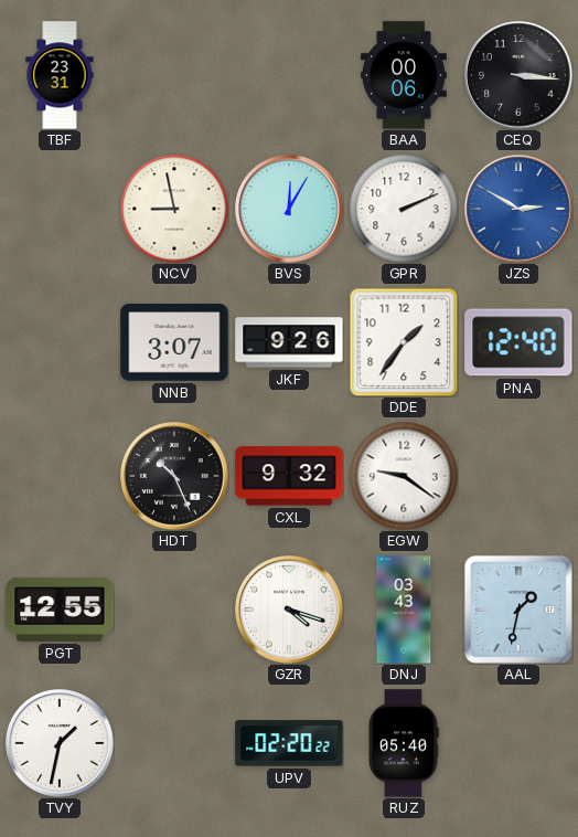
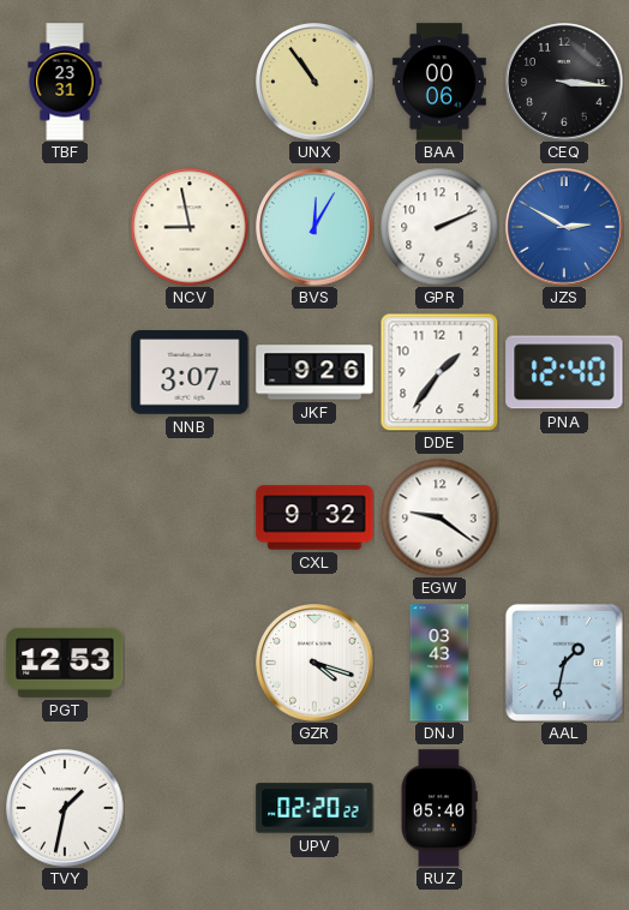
UNX: none -> 10:54 (314, 82)
HDT: 10:26 -> none (174, 476)
PGT: 12:55 -> 12:53 (65, 663)
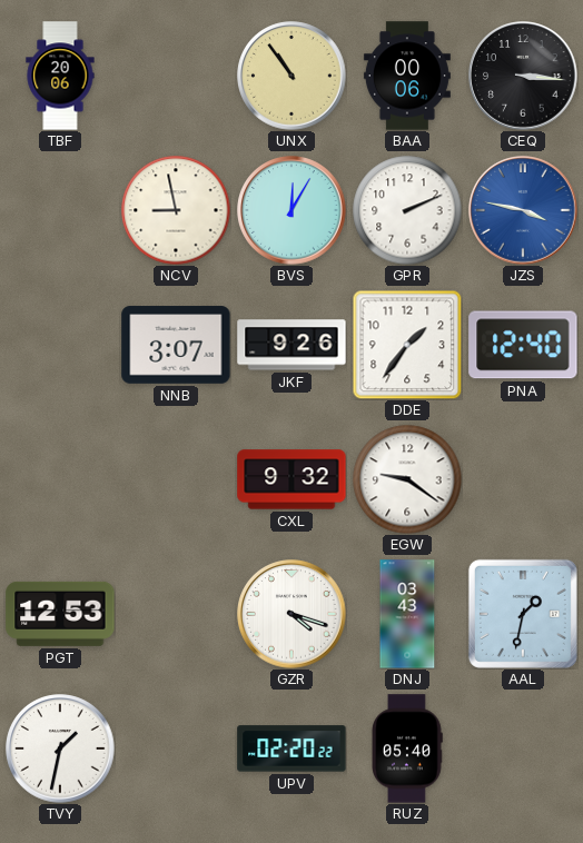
TBF: 23:31 -> 20:06 (60, 76)
JZS: 2:50 -> 3:47 (523, 210)
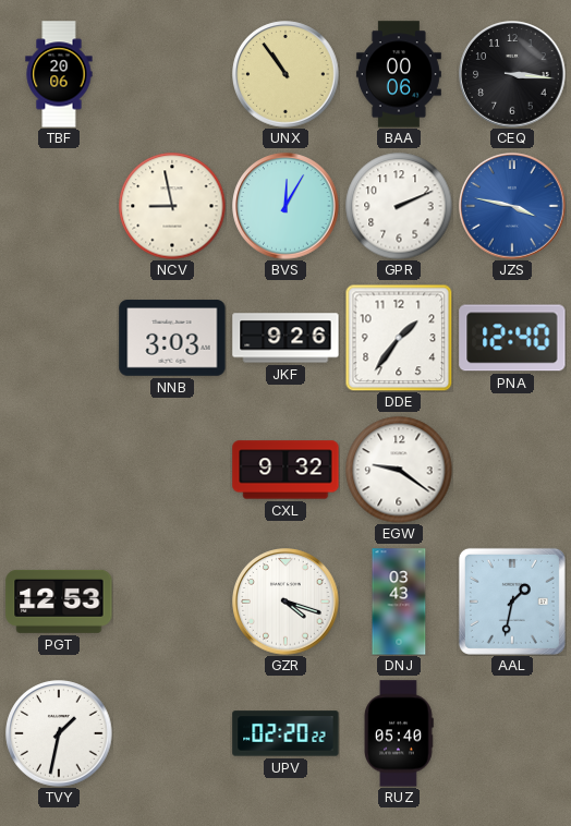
NNB: 3:07 -> 3:03 (172, 338)
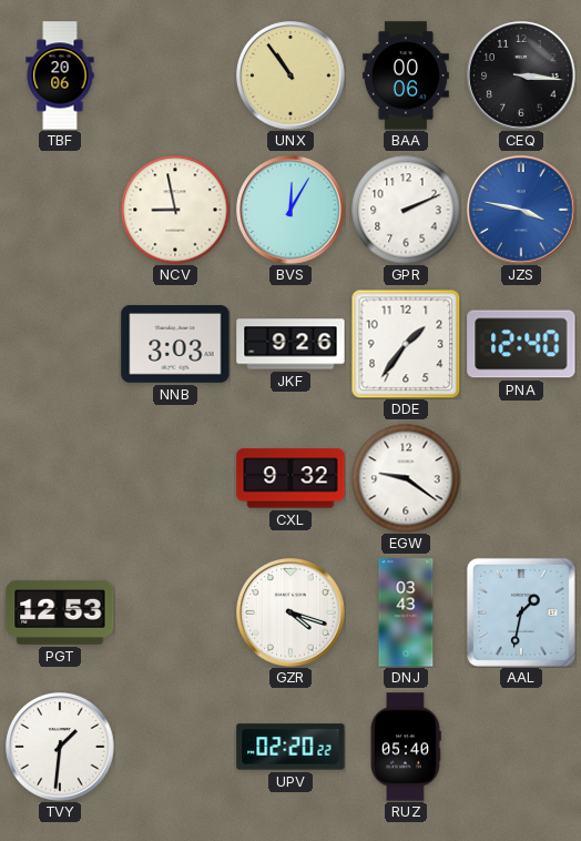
TVY: 1:32 -> 1:31 (60, 747)
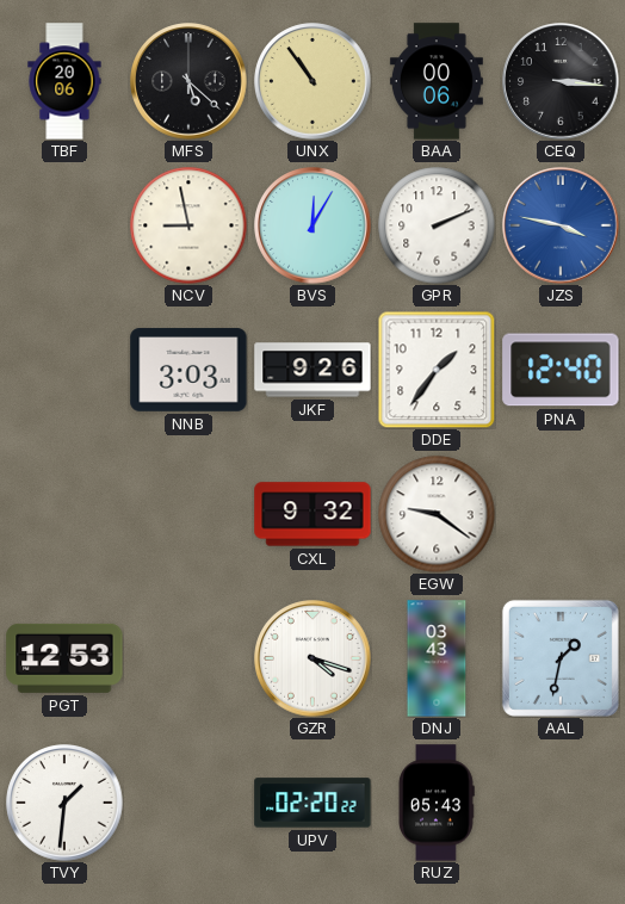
MFS: none -> 5:22 (188, 81)
RUZ: 05:40 -> 05:43 (437, 803)
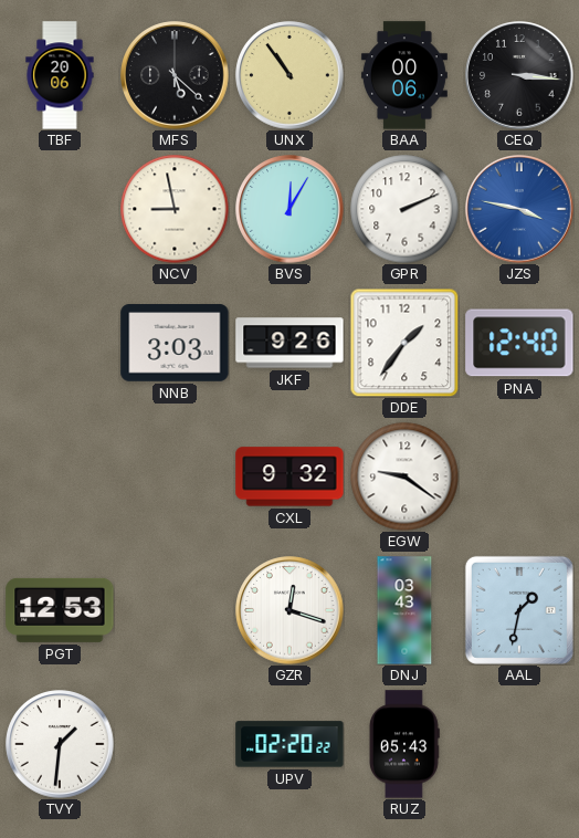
GZR: 4:18 -> 12:18 (289, 610)
